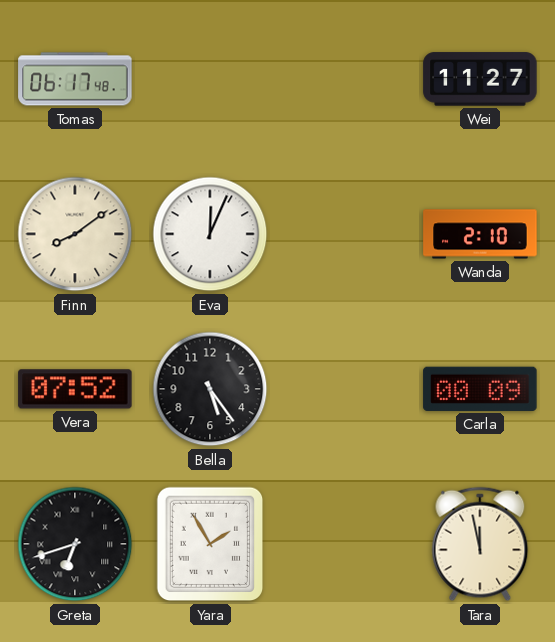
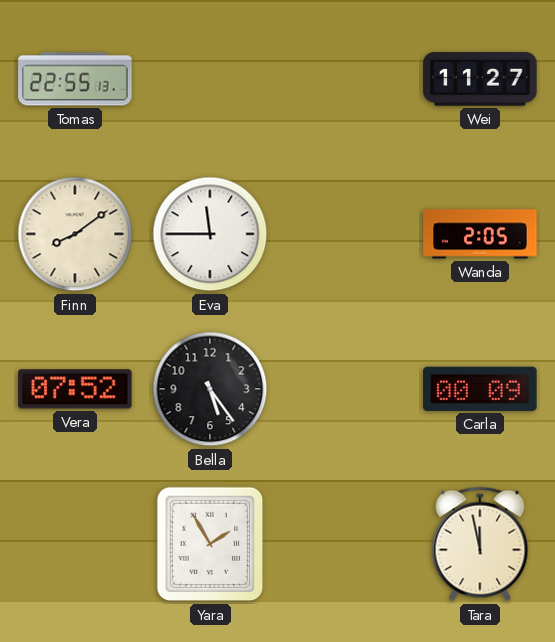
Tomas: 06:17 -> 22:55 (75, 79)
Eva: 12:04 -> 11:45 (210, 234)
Wanda: 2:10 -> 2:05 (480, 234)
Greta: 6:42 -> none (75, 544)
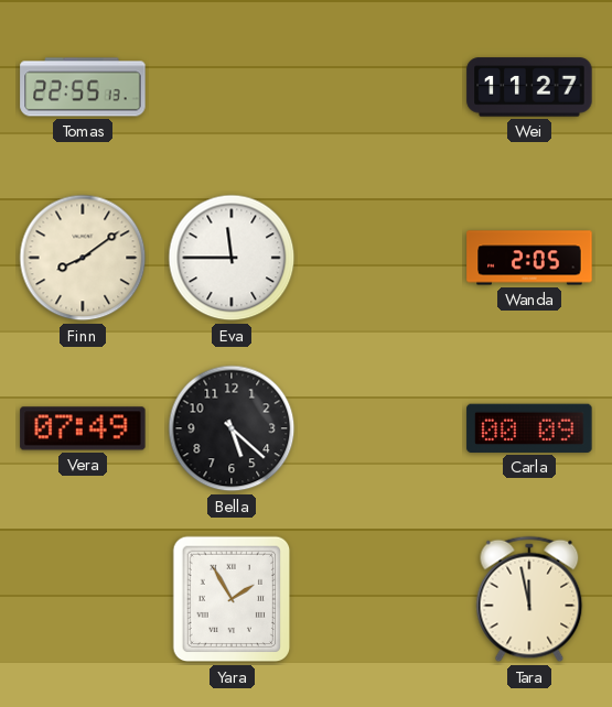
Vera: 07:52 -> 07:49 (83, 428)
Bella: 5:24 -> 5:22 (232, 428)
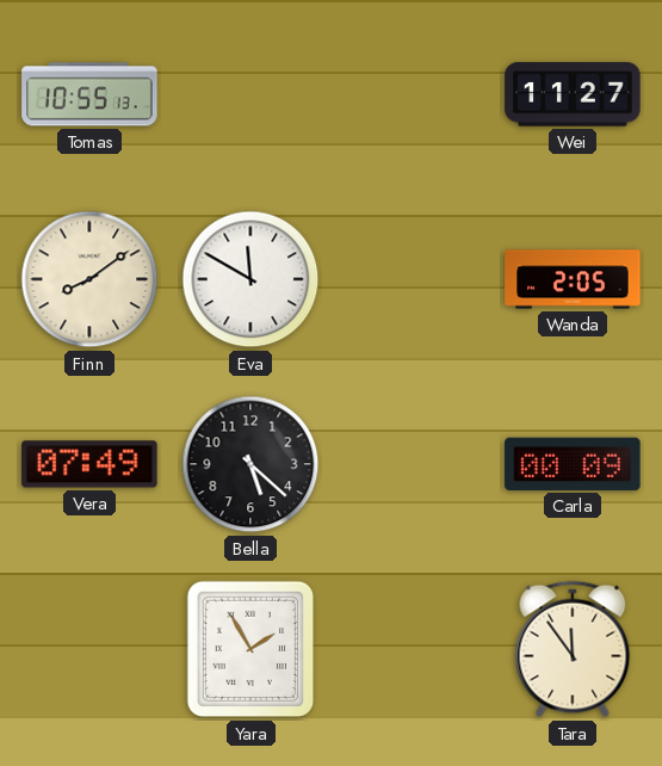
Tomas: 22:55 -> 10:55 (89, 94)
Eva: 11:45 -> 11:50 (250, 279)
Tara: 11:58 -> 11:54 (573, 649)
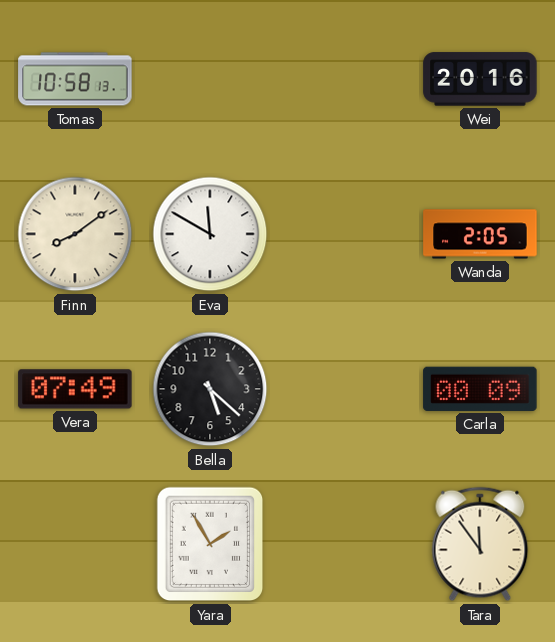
Tomas: 10:55 -> 10:58 (75, 79)
Wei: 11:27 -> 20:16 (480, 79)
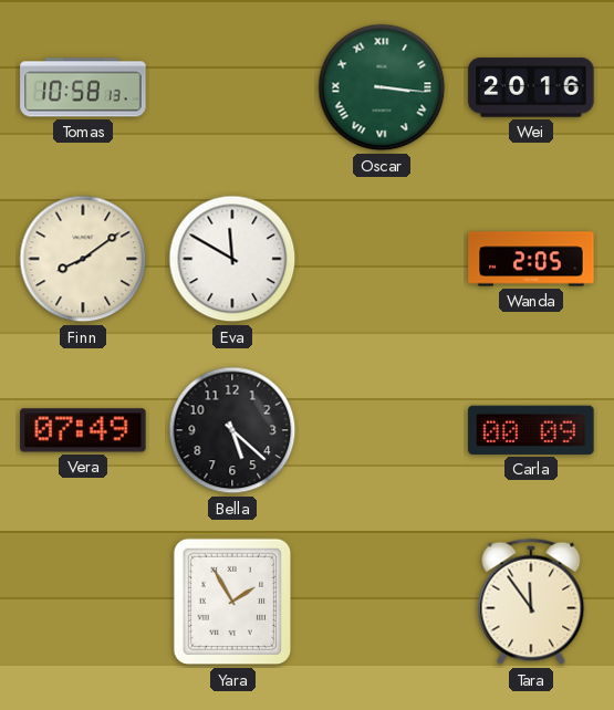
Oscar: none -> 3:16 (382, 87)
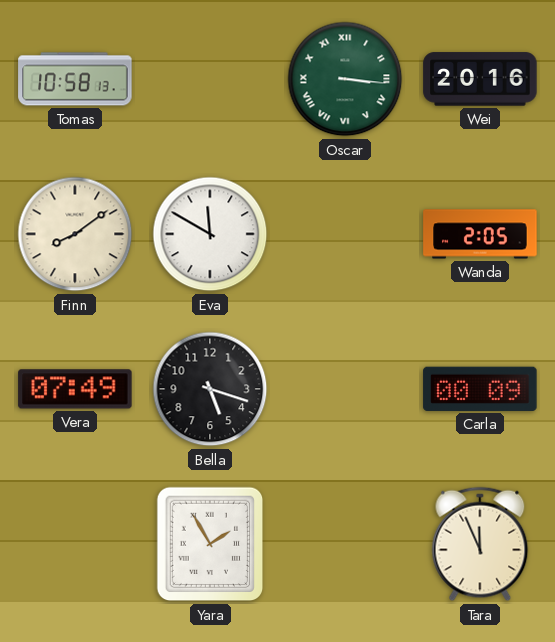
Bella: 5:22 -> 5:18 (210, 389)
Tara: 11:54 -> 11:56 (480, 544)
